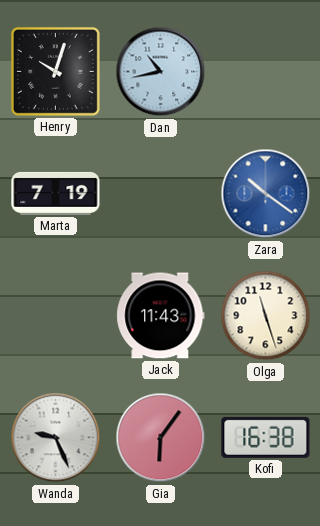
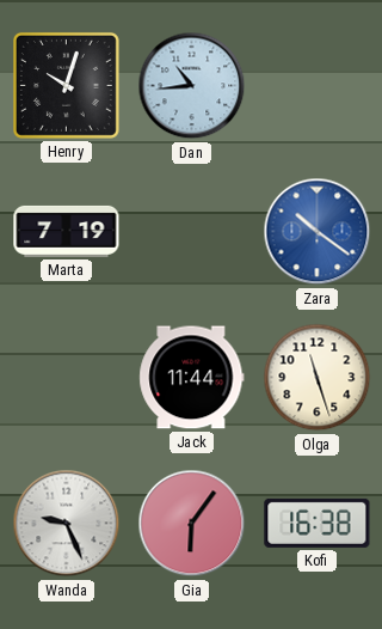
Dan: 10:43 -> 10:44 (192, 86)
Jack: 11:43 -> 11:44 (192, 378)
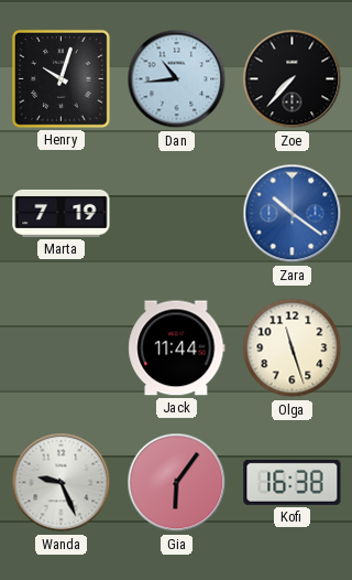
Zoe: none -> 7:37 (293, 79)
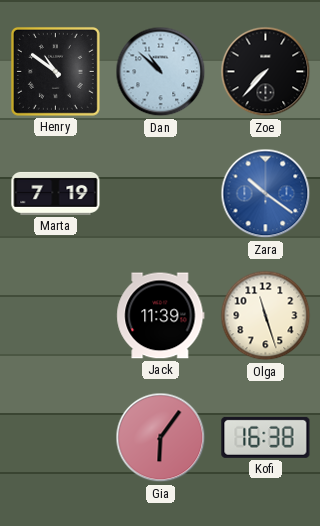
Henry: 10:03 -> 10:51 (55, 71)
Dan: 10:44 -> 10:52 (161, 72)
Jack: 11:44 -> 11:39 (161, 316)
Wanda: 9:26 -> none (62, 483)
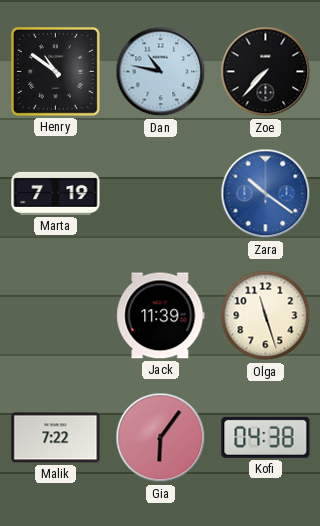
Dan: 10:52 -> 10:47 (161, 72)
Malik: none -> 7:22 (56, 438)
Kofi: 16:38 -> 04:38 (266, 437)
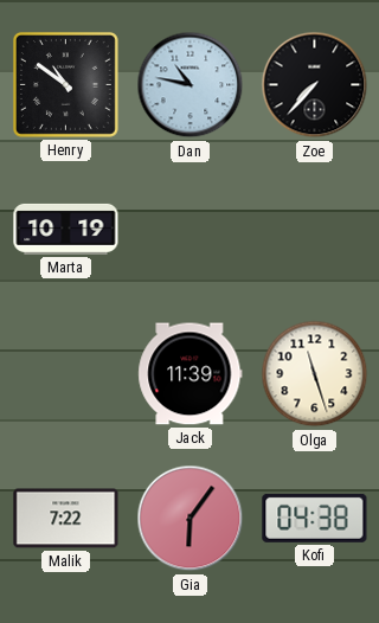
Marta: 7:19 -> 10:19 (66, 229)
Zara: 10:21 -> none (266, 194)
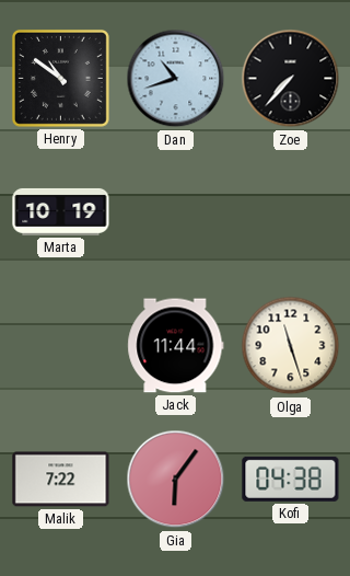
Dan: 10:47 -> 10:42 (176, 79)
Jack: 11:39 -> 11:44 (176, 346)
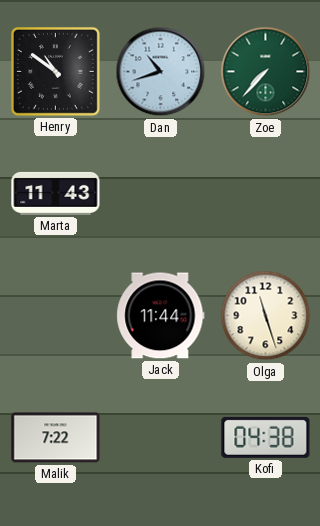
Zoe dial: black -> green (266, 72)
Marta: 10:19 -> 11:43 (56, 193)
Gia: 6:06 -> none (176, 480)
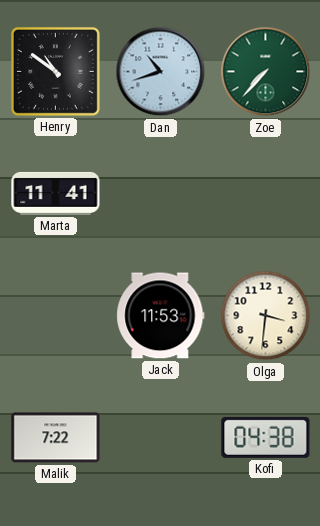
Marta: 11:43 -> 11:41 (56, 193)
Jack: 11:44 -> 11:53 (161, 316)
Olga: 11:27 -> 3:31 (266, 316)
